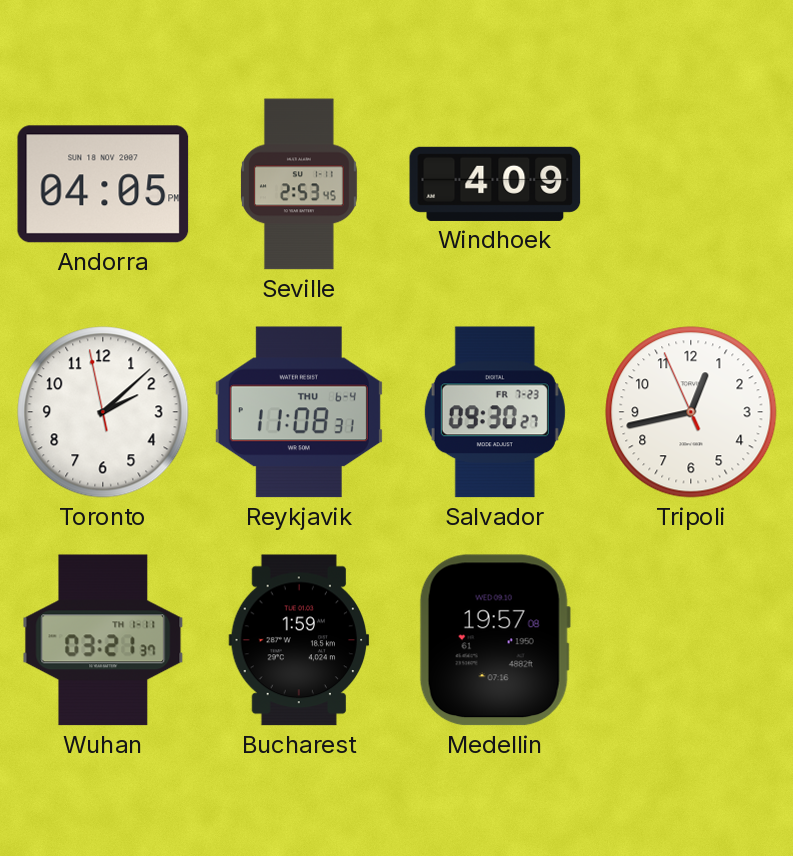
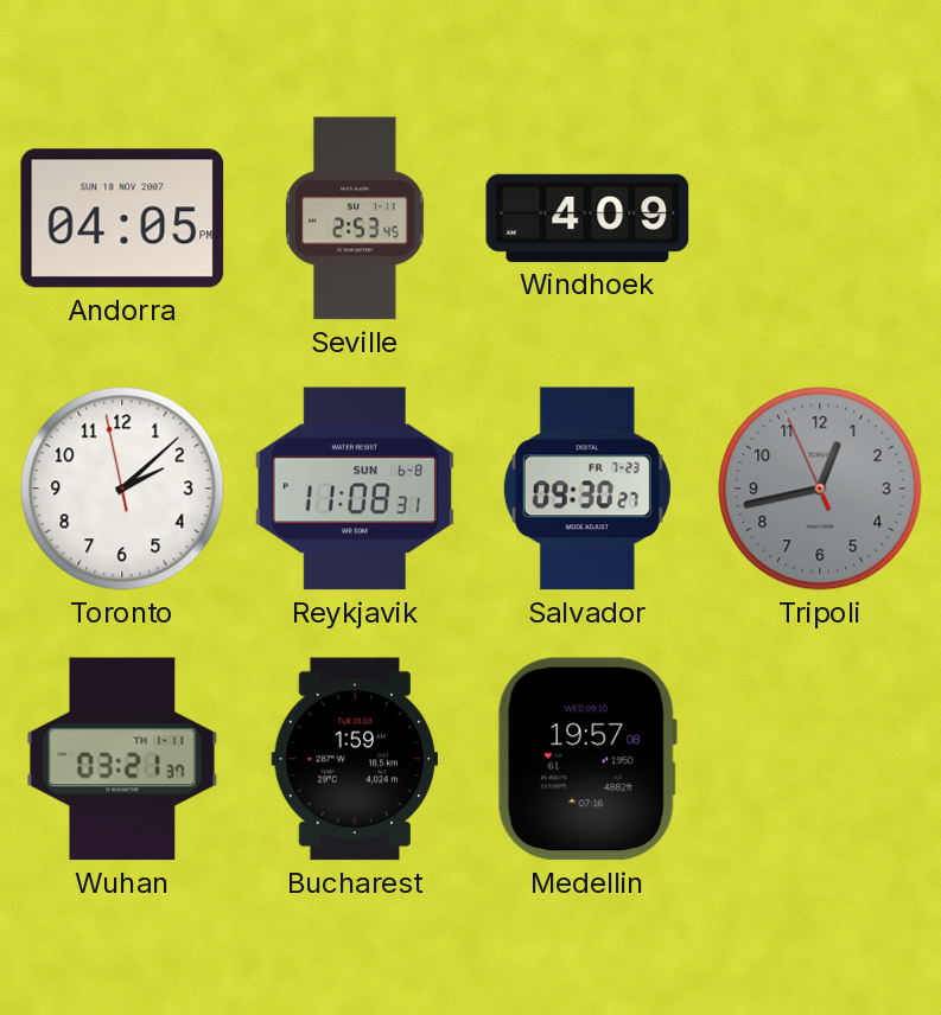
Reykjavik date: THU 6-4 -> SUN 6-8 (355, 489)
Tripoli dial: white -> grey (820, 489)
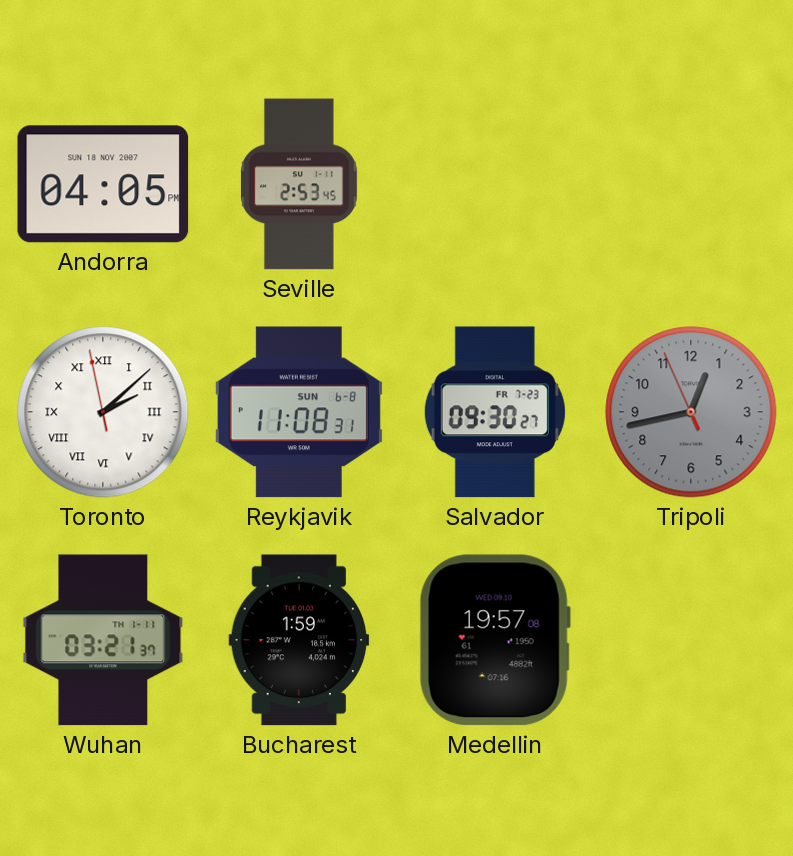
Windhoek: 4:09 -> none (587, 218)
Toronto numerals: Arabic -> Roman (103, 412)
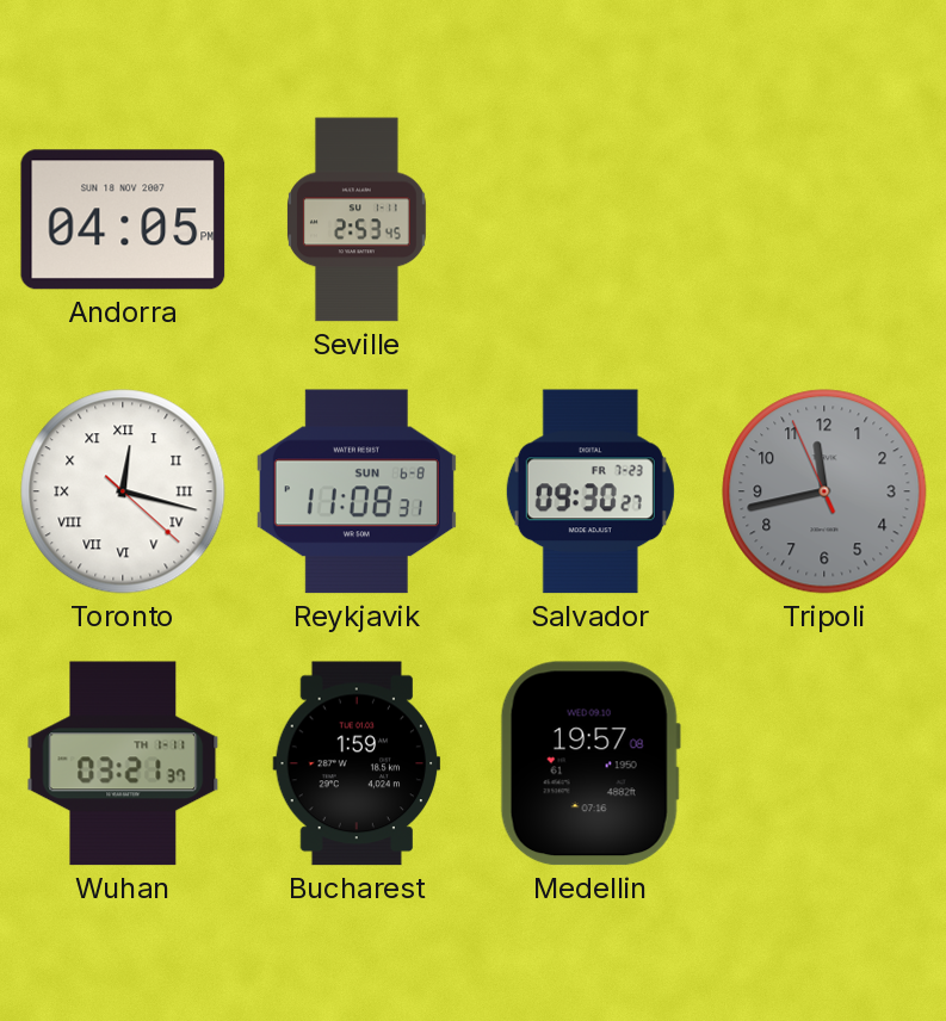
Toronto: 2:07 -> 12:17 (123, 491)
Tripoli: 12:42 -> 11:42 (824, 491)
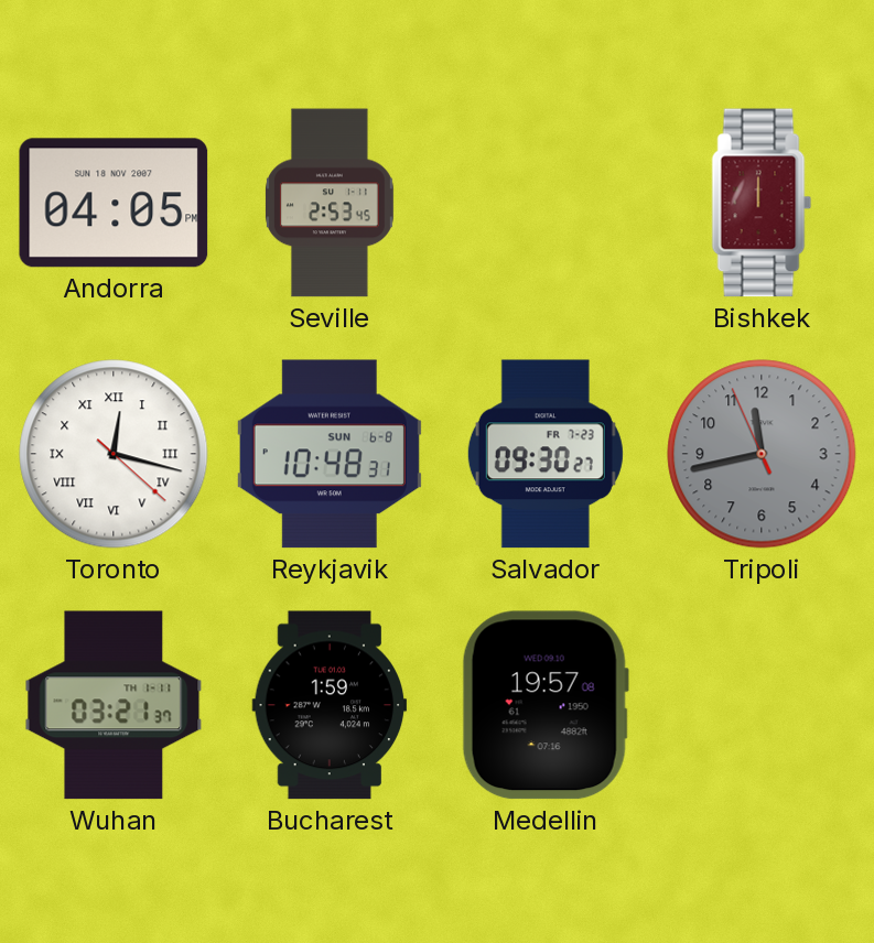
Bishkek: none -> 12:00 (762, 203)
Reykjavik: 11:08 -> 10:48 (330, 454)
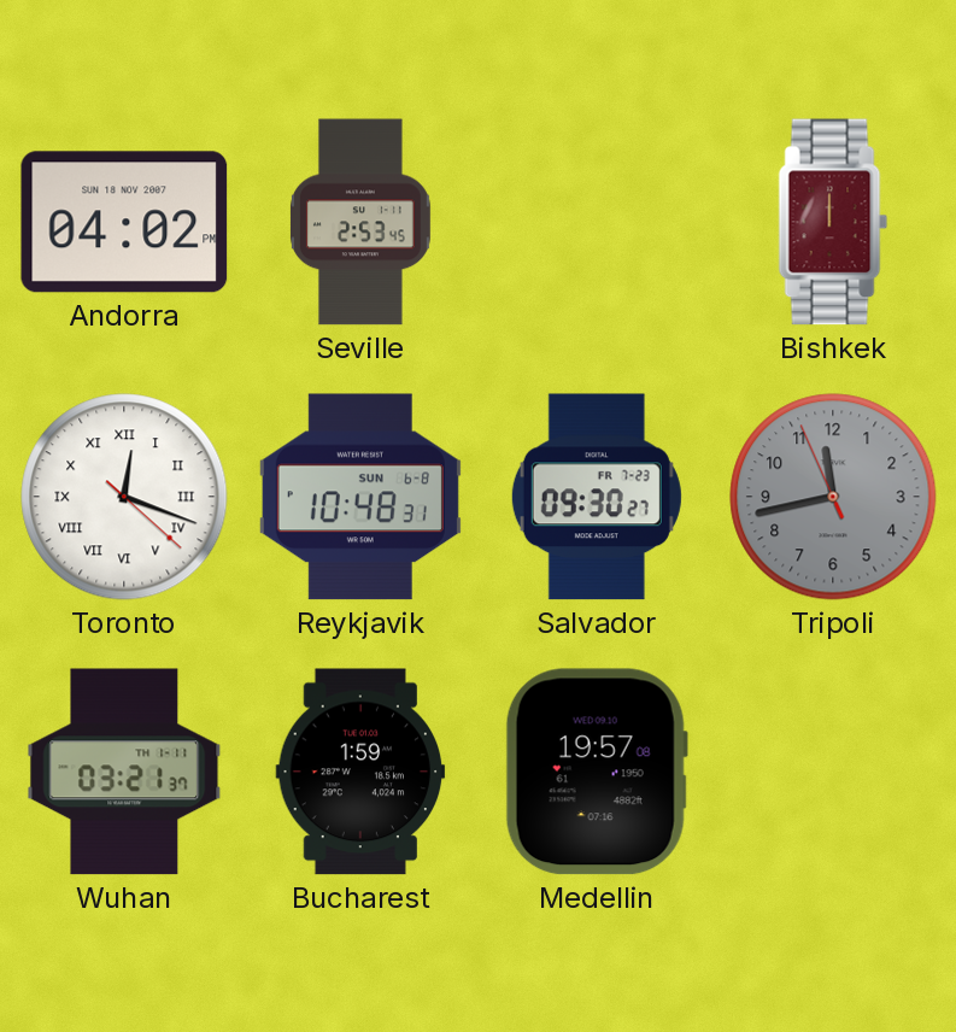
Andorra: 04:05 -> 04:02 (124, 222)
Toronto: 12:17 -> 12:18 (124, 497)
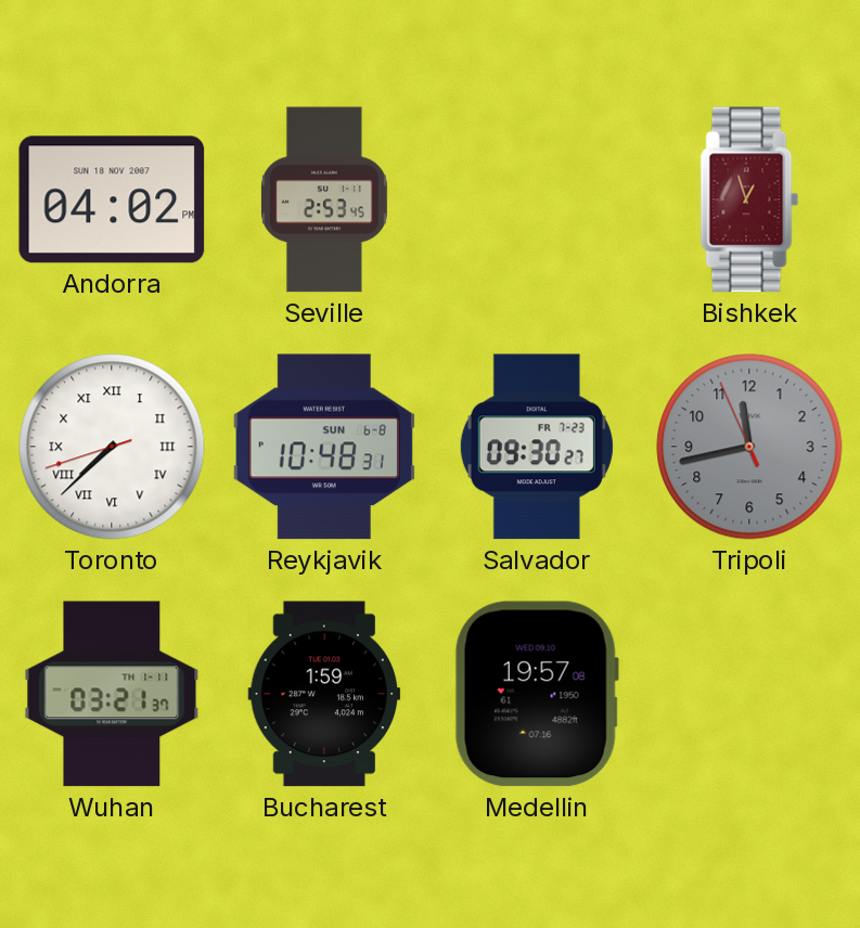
Bishkek: 12:00 -> 12:57 (749, 199)
Toronto: 12:18 -> 7:37 (112, 447)
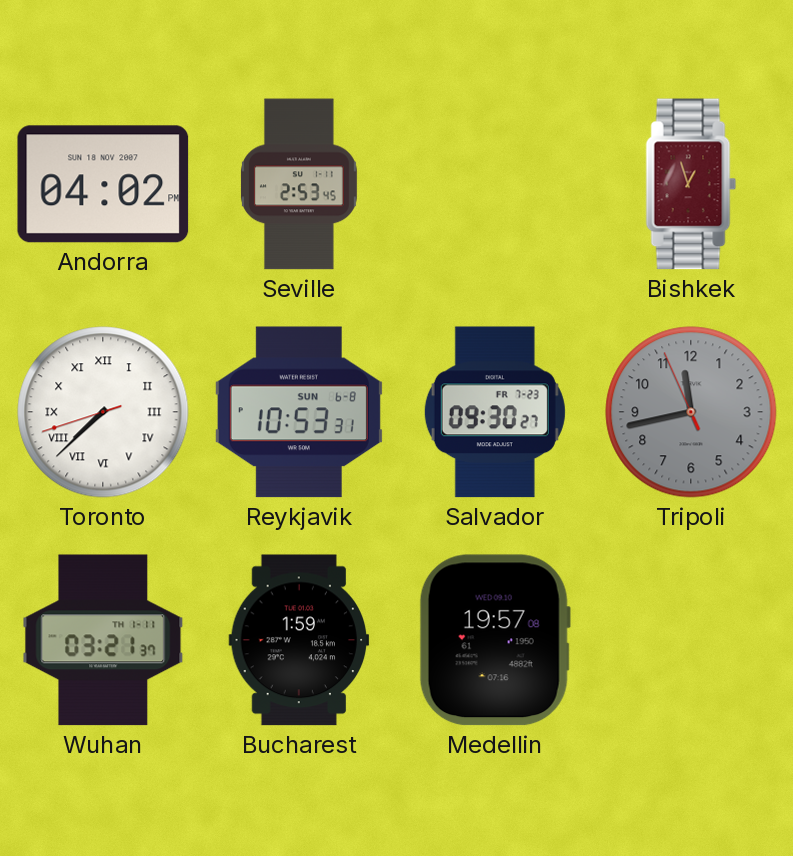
Reykjavik: 10:48 -> 10:53 (299, 412)
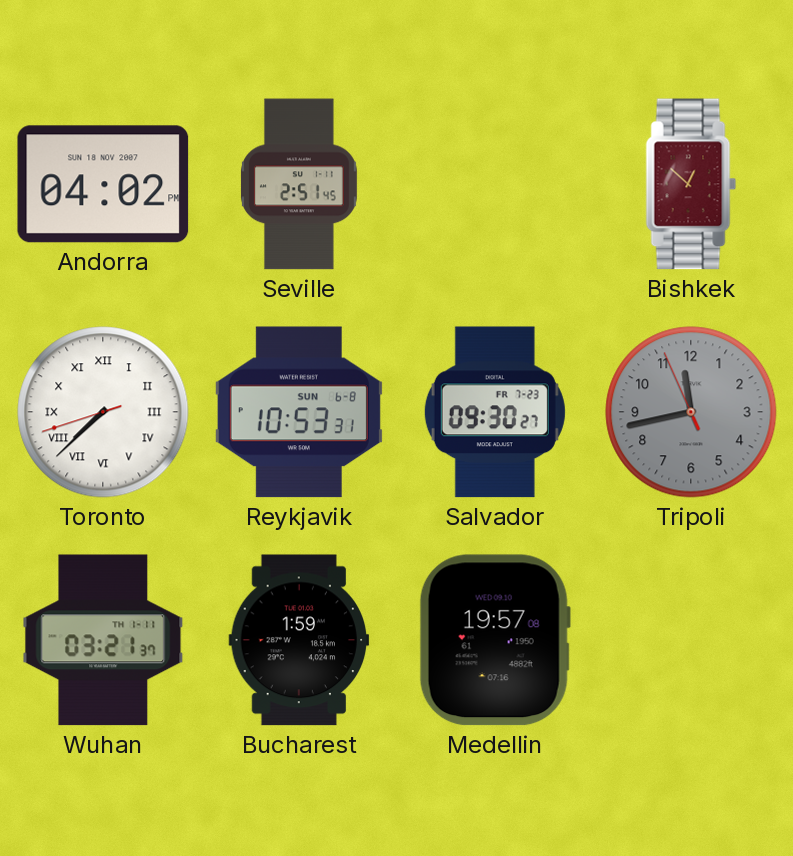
Seville: 2:53 -> 2:51 (299, 184)
Bishkek: 12:57 -> 12:52 (691, 184)
